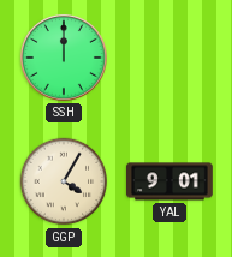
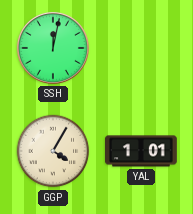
SSH: 12:00 -> 12:02 (53, 48)
YAL: 9:01 -> 1:01 (142, 151)
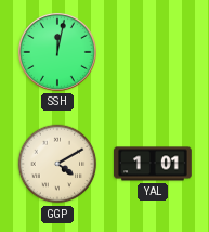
GGP: 4:05 -> 4:10 (57, 164)
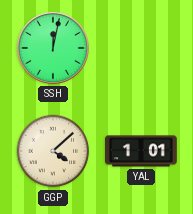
GGP: 4:10 -> 4:08 (53, 151)
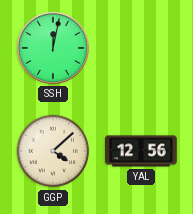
YAL: 1:01 -> 12:56 (142, 151)
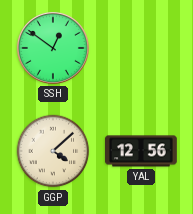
SSH: 12:02 -> 12:51 (53, 48)
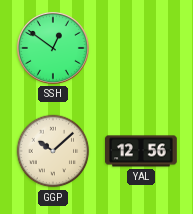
GGP: 4:08 -> 10:08 (53, 151)
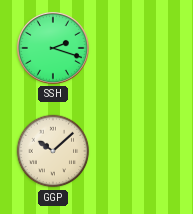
SSH: 12:51 -> 2:18 (53, 48)
YAL: 12:56 -> none (142, 151)
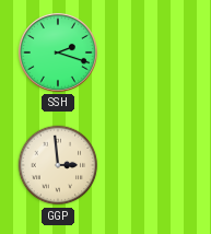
GGP: 10:08 -> 2:59 (58, 165)
